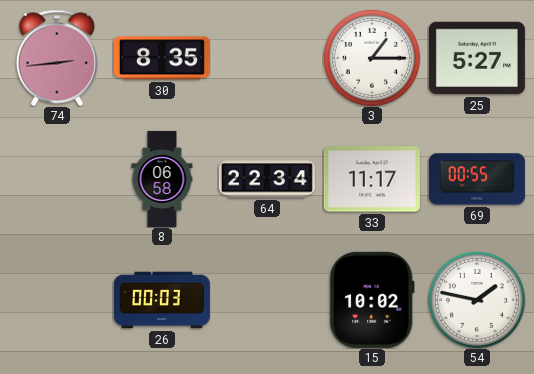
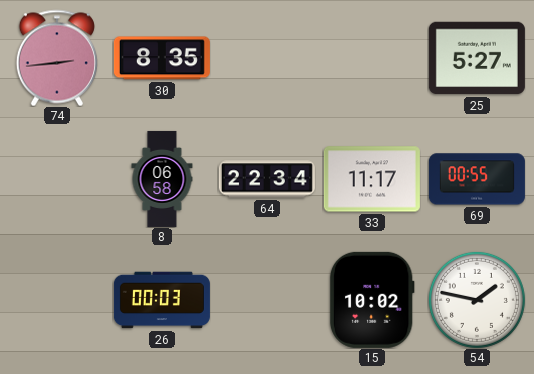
3: 1:15 -> none (372, 58)
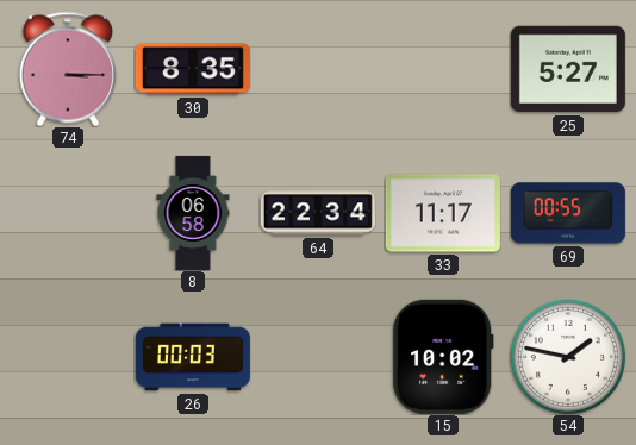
74: 2:44 -> 3:15 (68, 69)
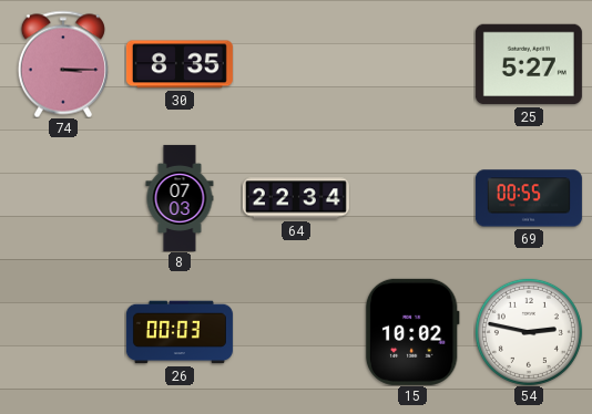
8: 06:58 -> 07:03 (180, 198)
33: 11:17 -> none (443, 213)
54: 1:47 -> 2:47 (529, 332)
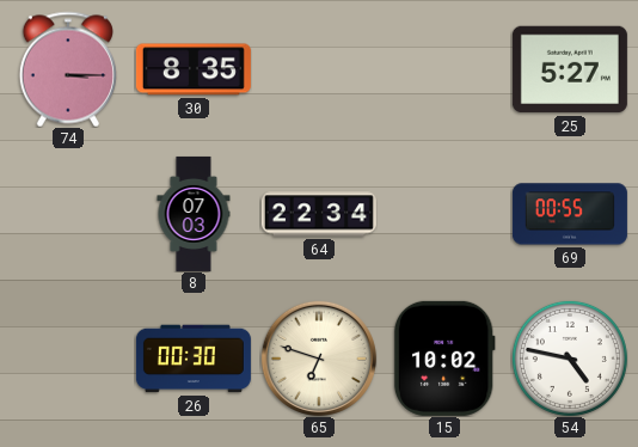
26: 00:03 -> 00:30 (194, 359)
65: none -> 6:48 (319, 359)
54: 2:47 -> 4:47 (570, 359)
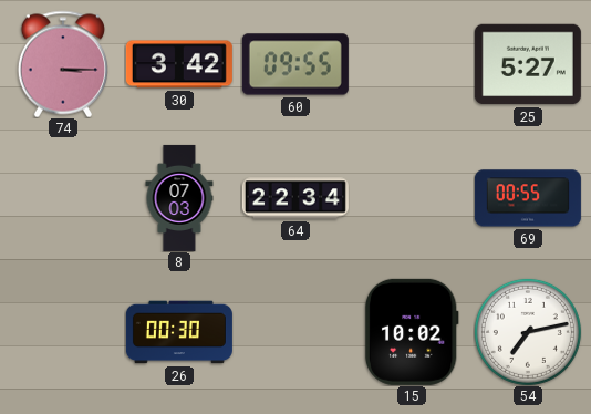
30: 8:35 -> 3:42 (179, 64)
60: none -> 09:55 (295, 64)
65: 6:48 -> none (319, 359)
54: 4:47 -> 7:13 (528, 332)
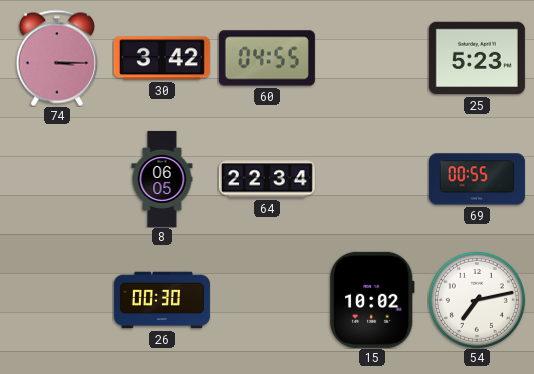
60: 09:55 -> 04:55 (267, 58)
25: 5:27 -> 5:23 (477, 58)
8: 07:03 -> 06:05 (162, 179)
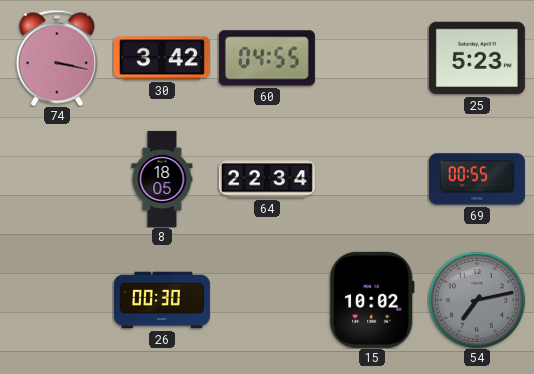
74: 3:15 -> 3:17 (57, 58)
8: 06:05 -> 18:05 (162, 179)
54 dial: white -> grey (477, 300)
